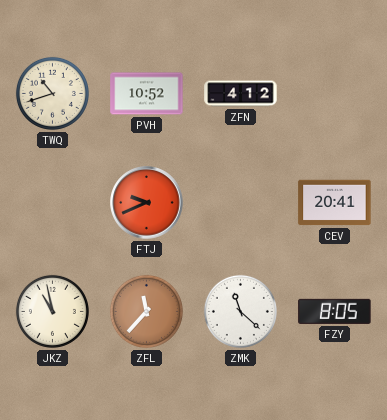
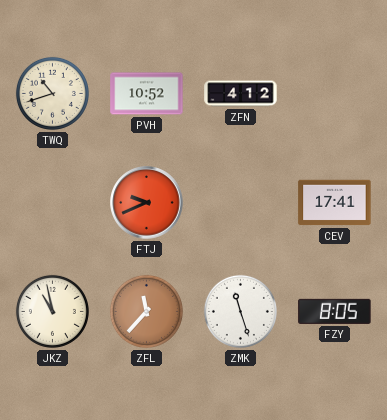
CEV: 20:41 -> 17:41 (335, 203)
ZMK: 11:22 -> 11:27 (240, 311)
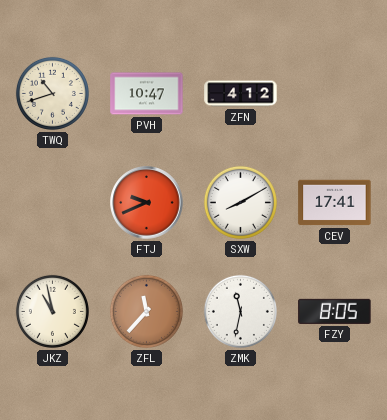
PVH: 10:52 -> 10:47 (147, 94)
SXW: none -> 8:10 (240, 202)
ZMK: 11:27 -> 11:32 (240, 311)
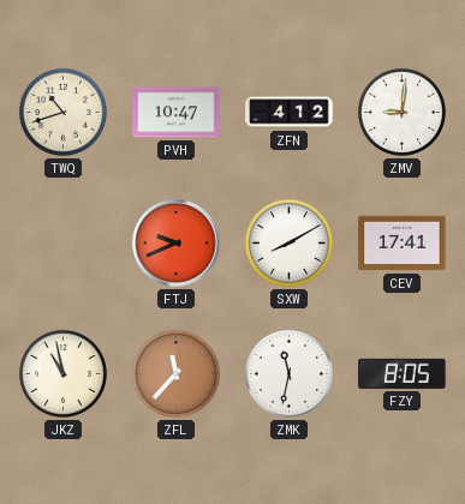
ZMV: none -> 9:01 (401, 112)
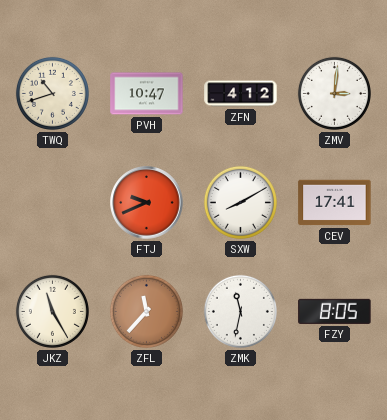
ZMV: 9:01 -> 3:01 (334, 93)
JKZ: 10:58 -> 11:25 (52, 311)
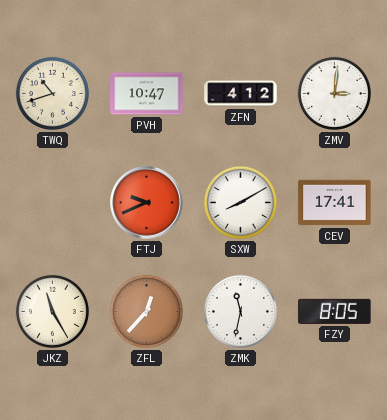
ZFL: 11:37 -> 12:37 (146, 311)
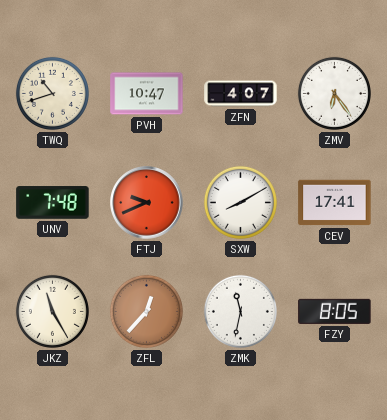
ZFN: 4:12 -> 4:07 (241, 94)
ZMV: 3:01 -> 6:24 (334, 93)
UNV: none -> 7:48 (53, 203)
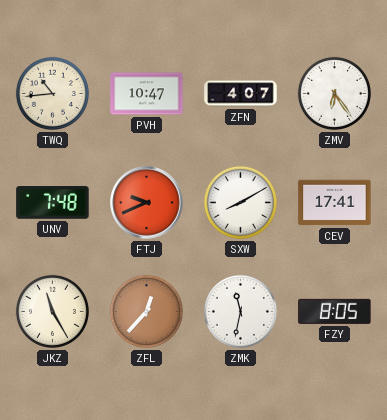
TWQ: 10:42 -> 10:44 (52, 93)
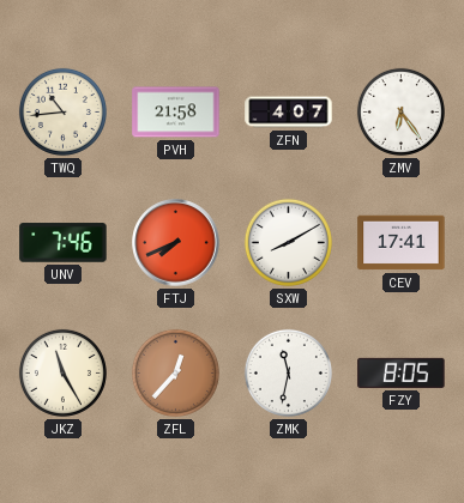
PVH: 10:47 -> 21:58 (176, 113)
UNV: 7:48 -> 7:46 (64, 243)
FTJ: 9:41 -> 7:41 (176, 243)
